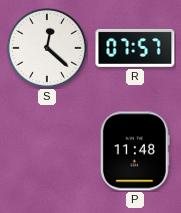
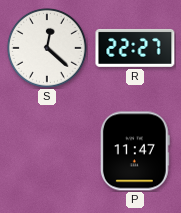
R: 07:57 -> 22:27 (135, 48)
P: 11:48 -> 11:47 (135, 151)
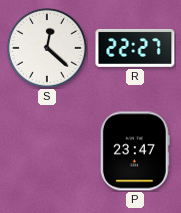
P: 11:47 -> 23:47 (135, 151)
